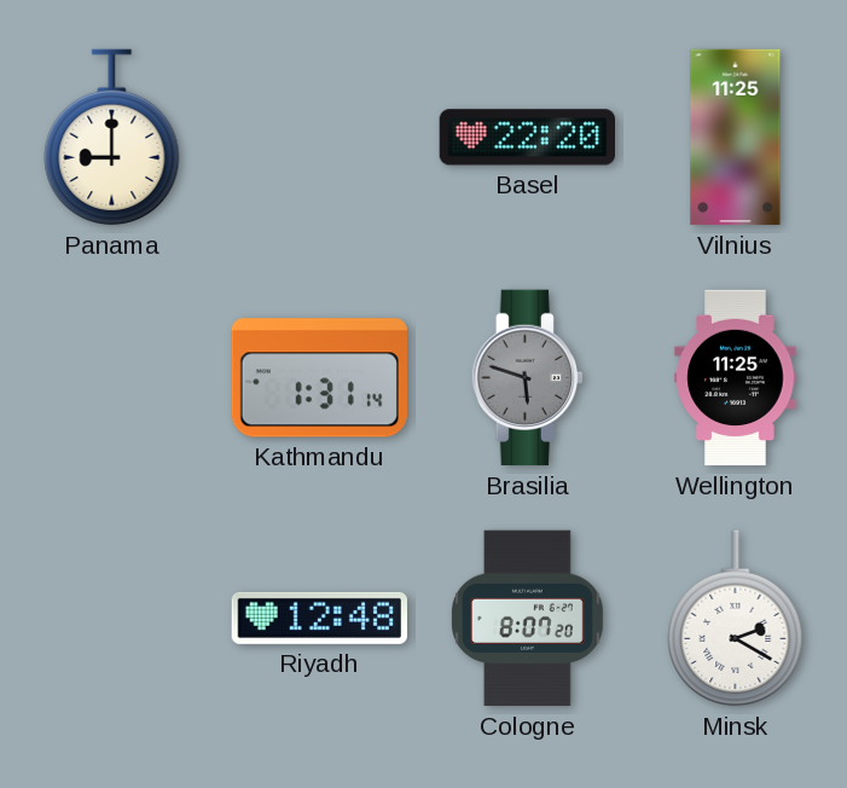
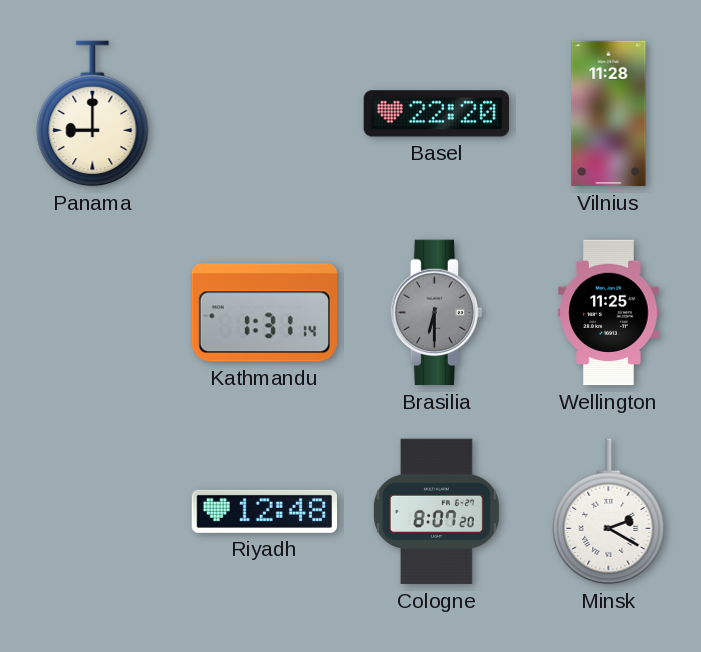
Vilnius: 11:25 -> 11:28 (609, 114)
Brasilia: 5:48 -> 6:30 (436, 313)
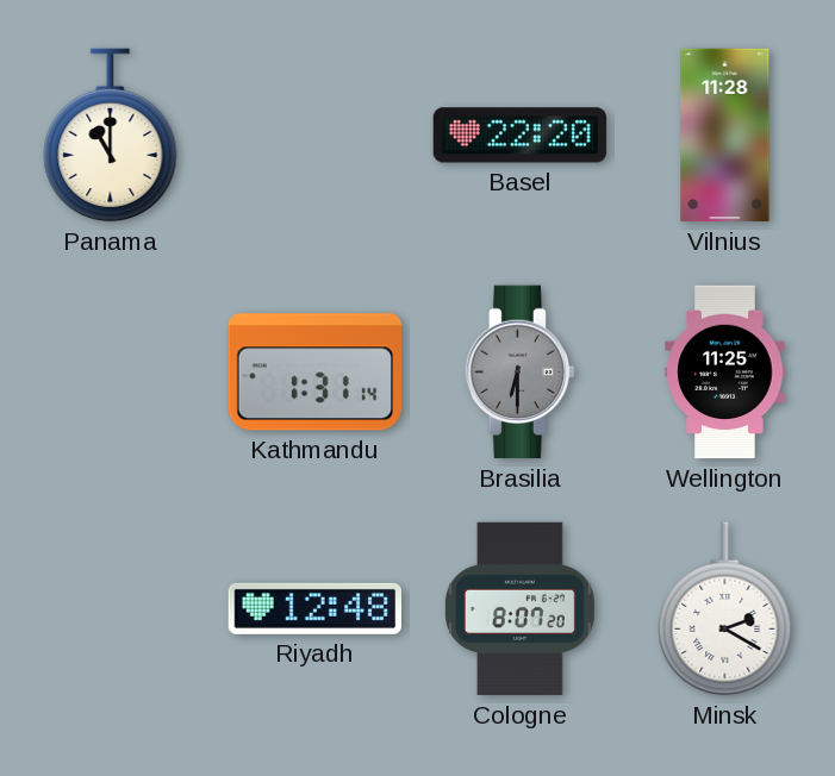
Panama: 9:00 -> 11:00 (111, 136)
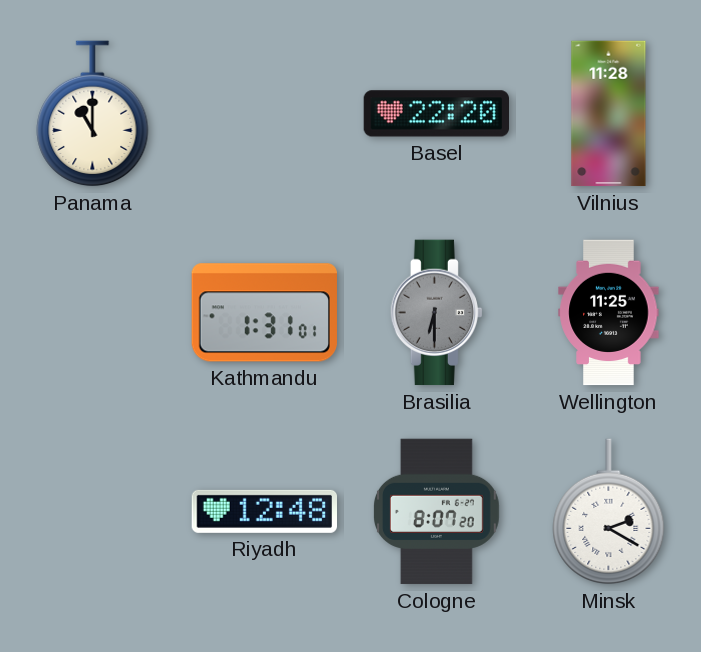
Kathmandu: 1:31:14 -> 1:31:01 (264, 313)
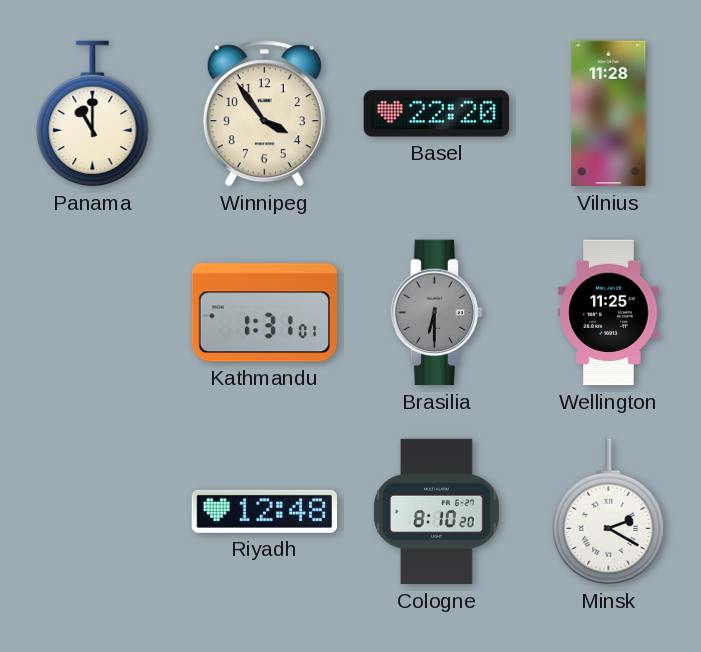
Winnipeg: none -> 3:54 (264, 114)
Cologne: 8:07 -> 8:10 (436, 512)
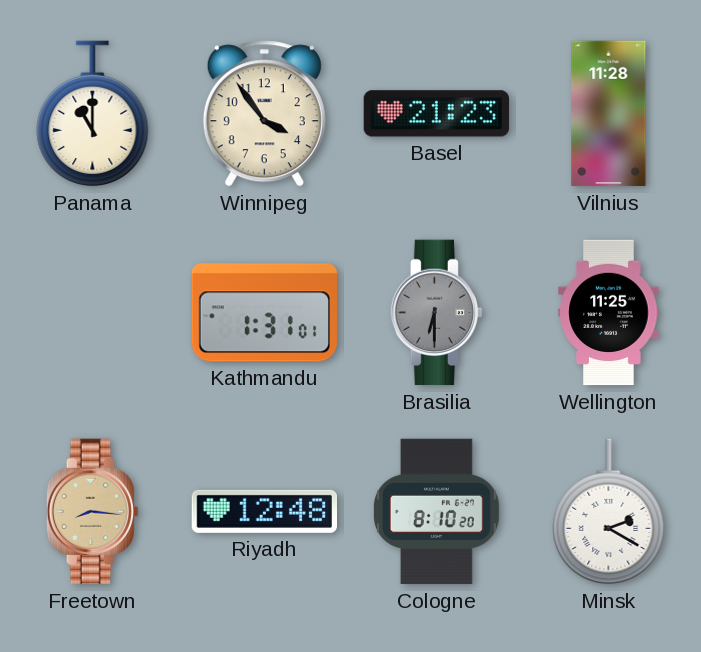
Basel: 22:20 -> 21:23 (436, 114)
Freetown: none -> 8:16 (92, 512)
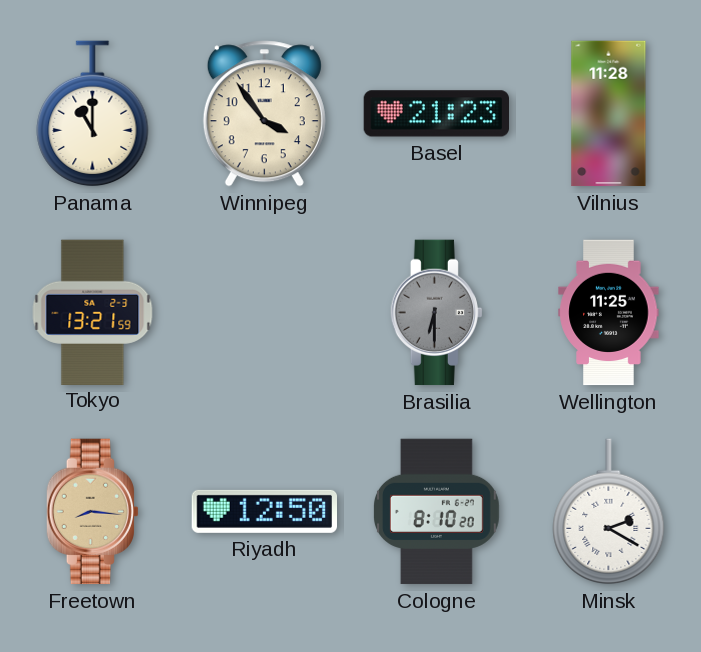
Tokyo: none -> 13:21 (93, 312)
Kathmandu: 1:31 -> none (264, 313)
Riyadh: 12:48 -> 12:50 (264, 511)
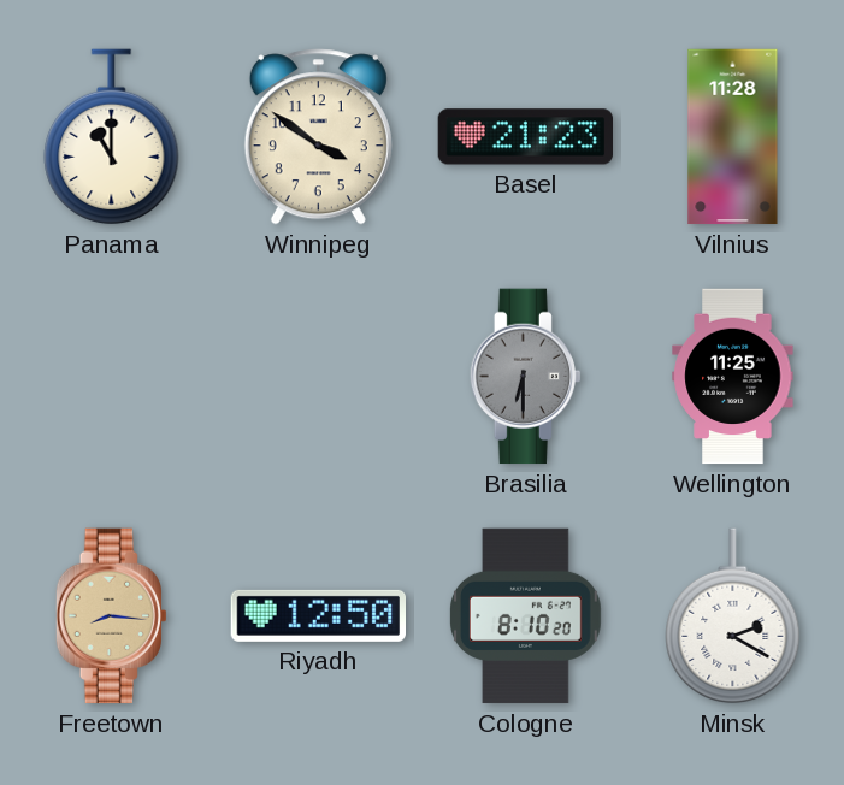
Winnipeg: 3:54 -> 3:51 (318, 137)
Tokyo: 13:21 -> none (93, 312)
